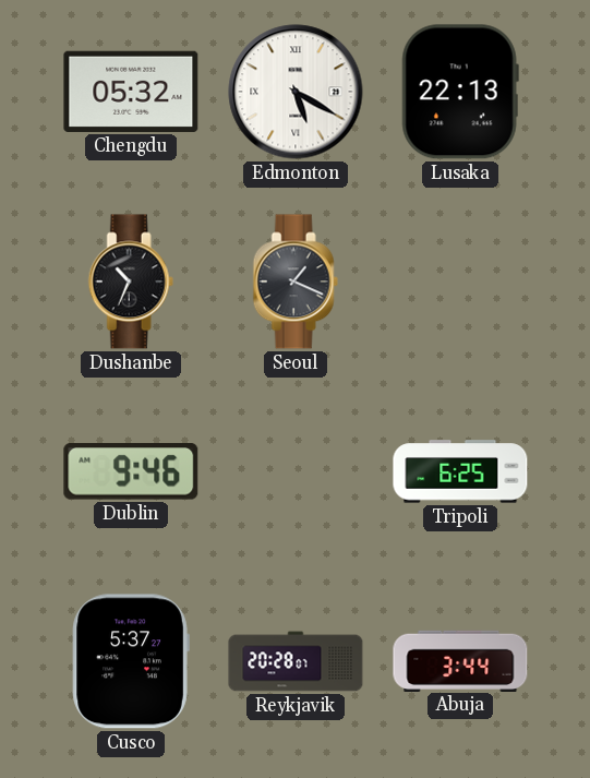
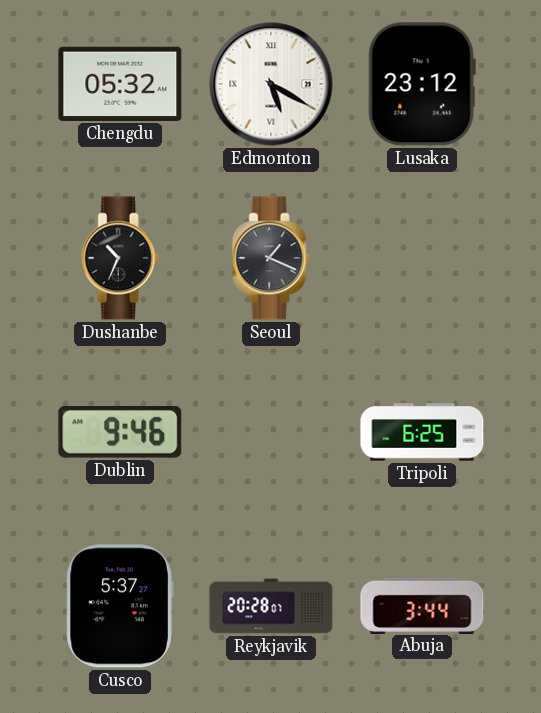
Lusaka: 22:13 -> 23:12 (422, 84)
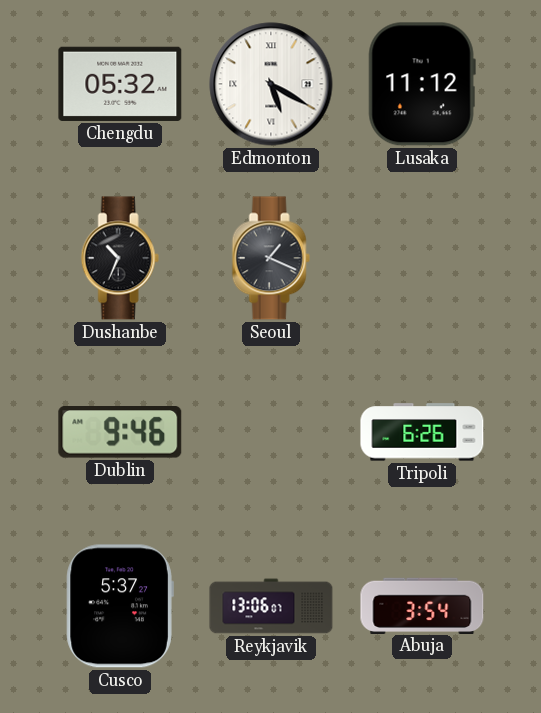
Lusaka: 23:12 -> 11:12 (422, 84)
Tripoli: 6:25 -> 6:26 (422, 432)
Reykjavik: 20:28 -> 13:06 (271, 606)
Abuja: 3:44 -> 3:54 (422, 605)
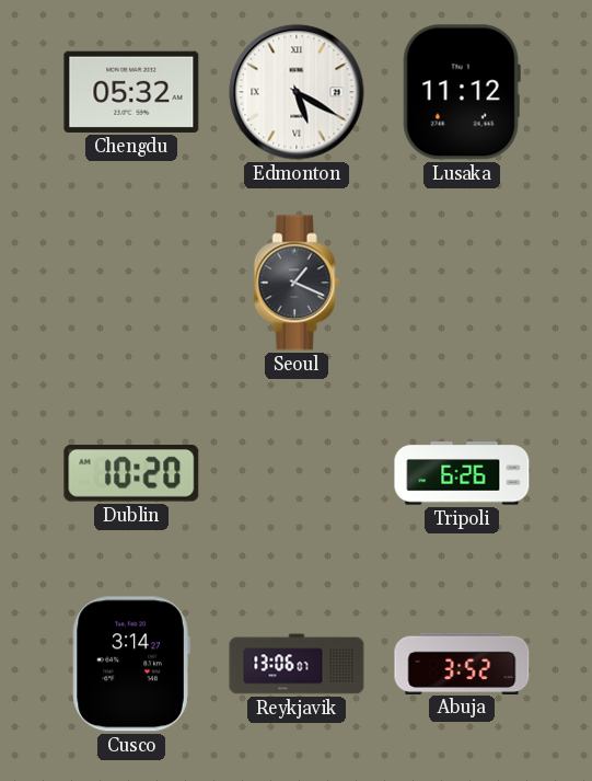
Dushanbe: 10:34 -> none (120, 258)
Dublin: 9:46 -> 10:20 (131, 473)
Cusco: 5:37 -> 3:14 (131, 664)
Abuja: 3:54 -> 3:52 (462, 663)
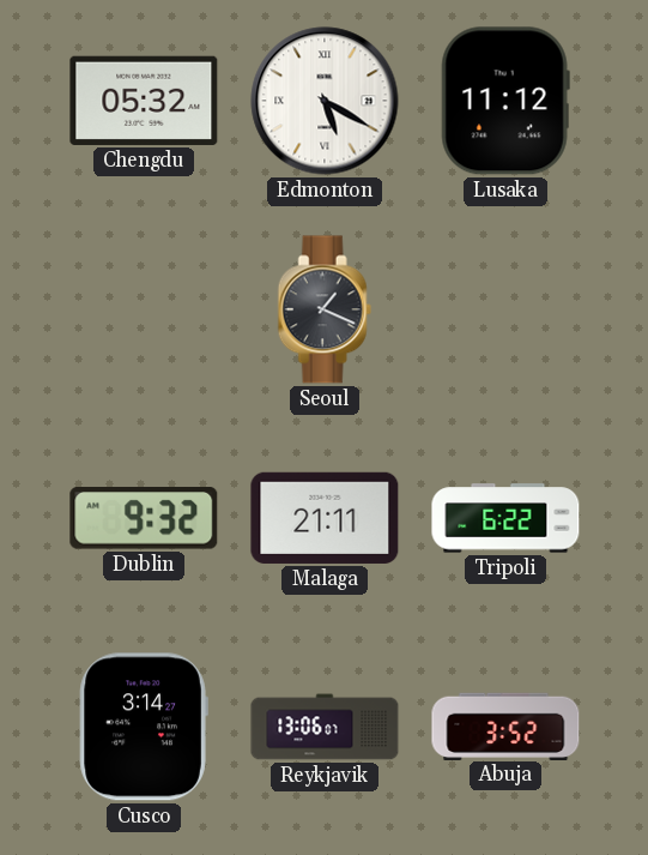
Dublin: 10:20 -> 9:32 (144, 518)
Malaga: none -> 21:11 (325, 518)
Tripoli: 6:26 -> 6:22 (505, 518)
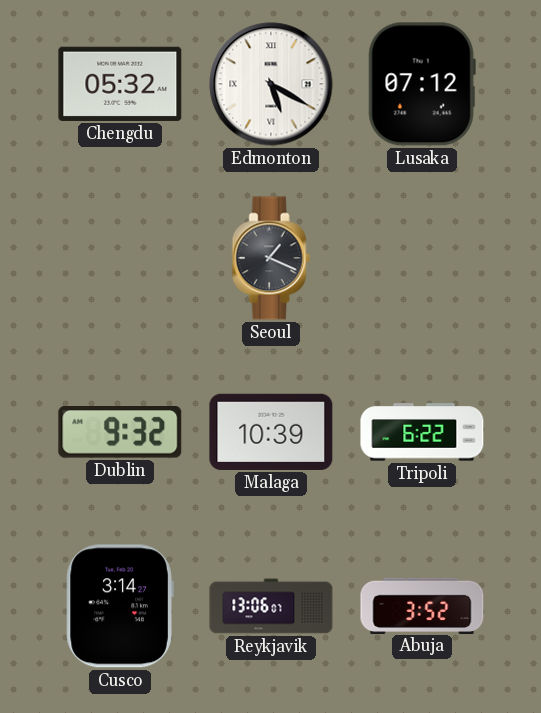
Lusaka: 11:12 -> 07:12 (422, 84)
Malaga: 21:11 -> 10:39 (271, 432)
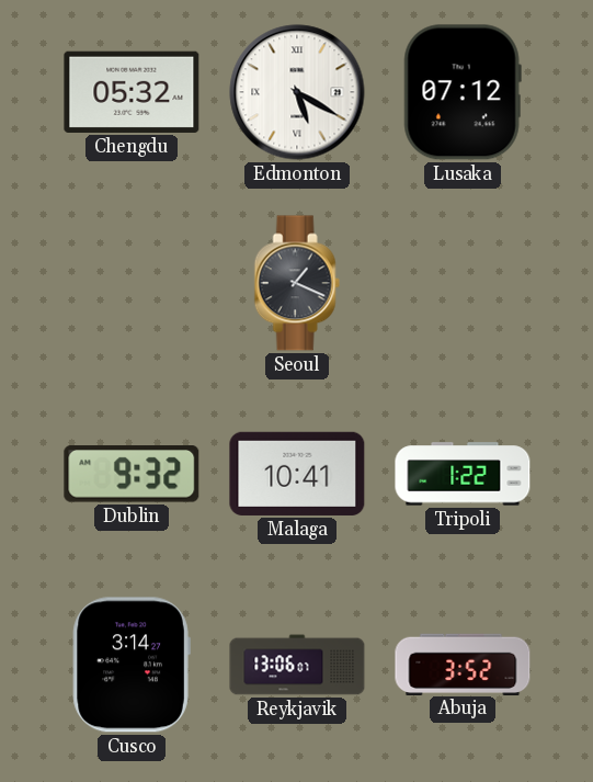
Malaga: 10:39 -> 10:41 (297, 474)
Tripoli: 6:22 -> 1:22 (463, 474)
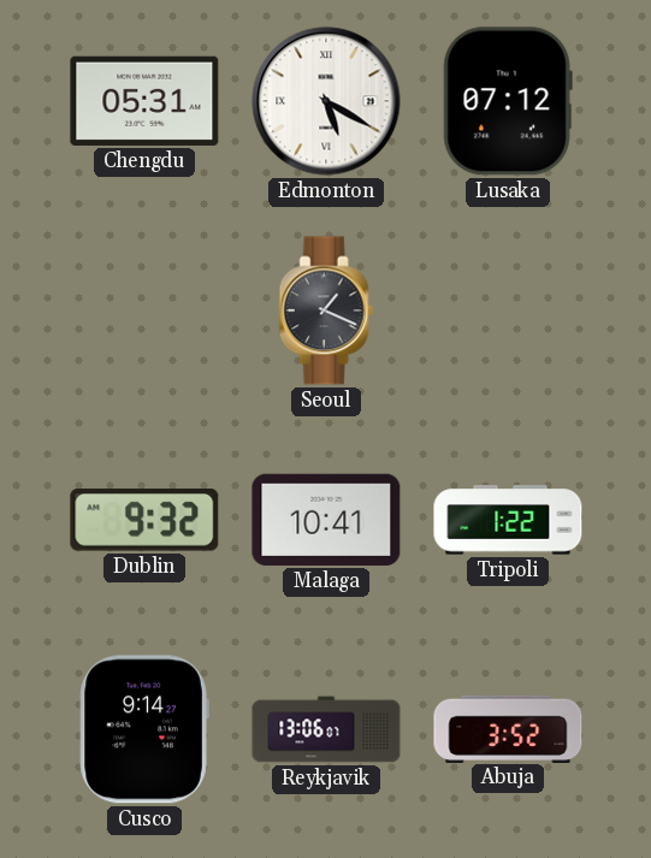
Chengdu: 05:32 -> 05:31 (144, 101)
Cusco: 3:14 -> 9:14 (144, 729)
